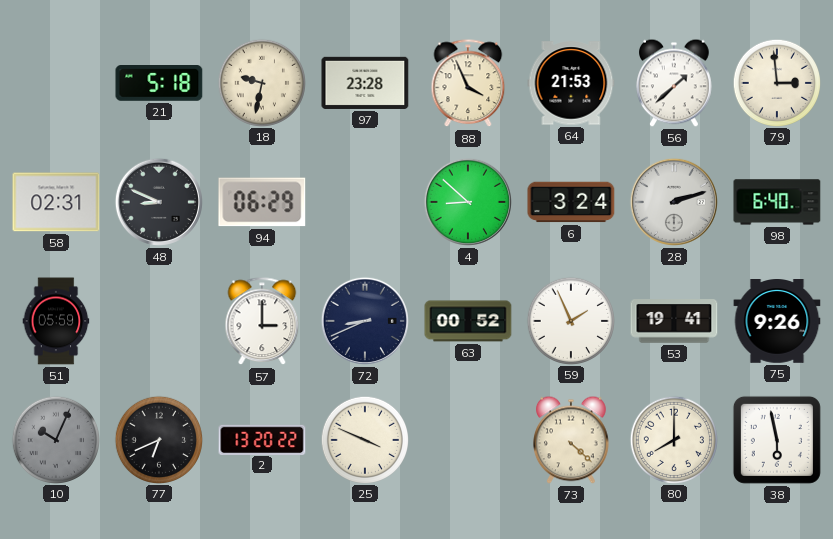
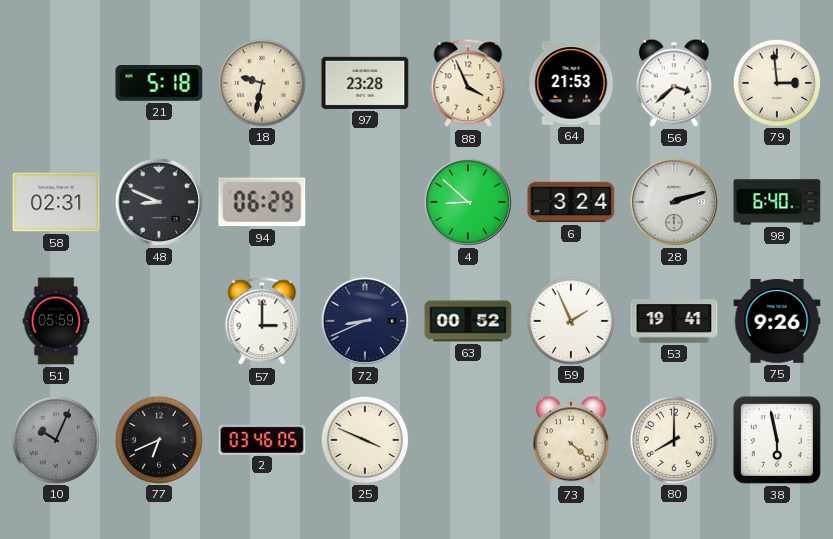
56: 1:38 -> 3:38 (675, 83)
2: 13:20 -> 03:46 (262, 439)
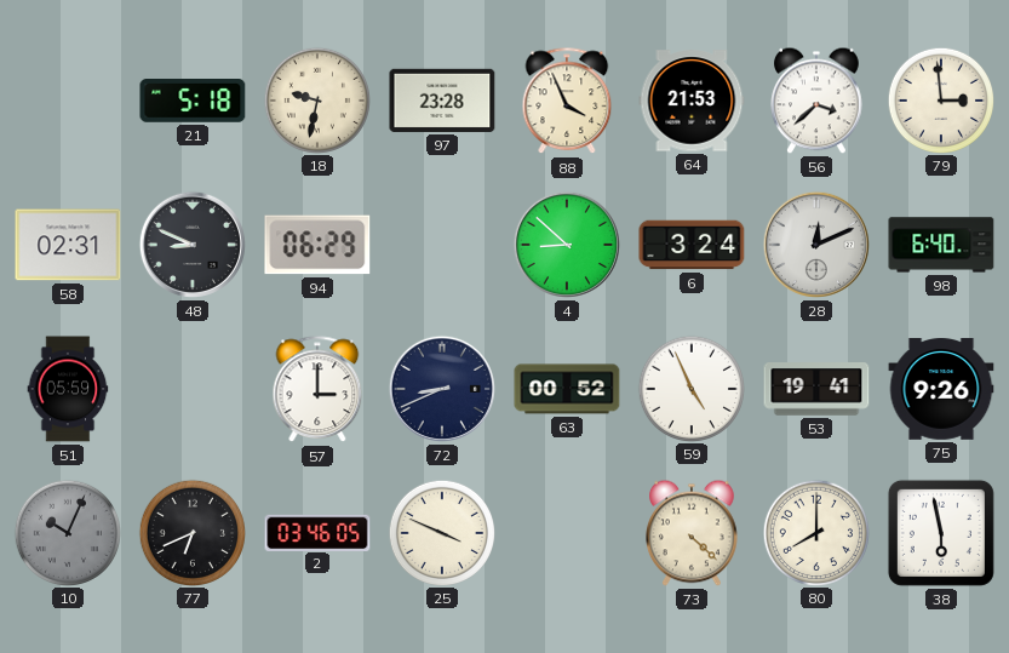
28: 2:12 -> 12:11 (816, 245)
59: 1:56 -> 4:56 (690, 388)
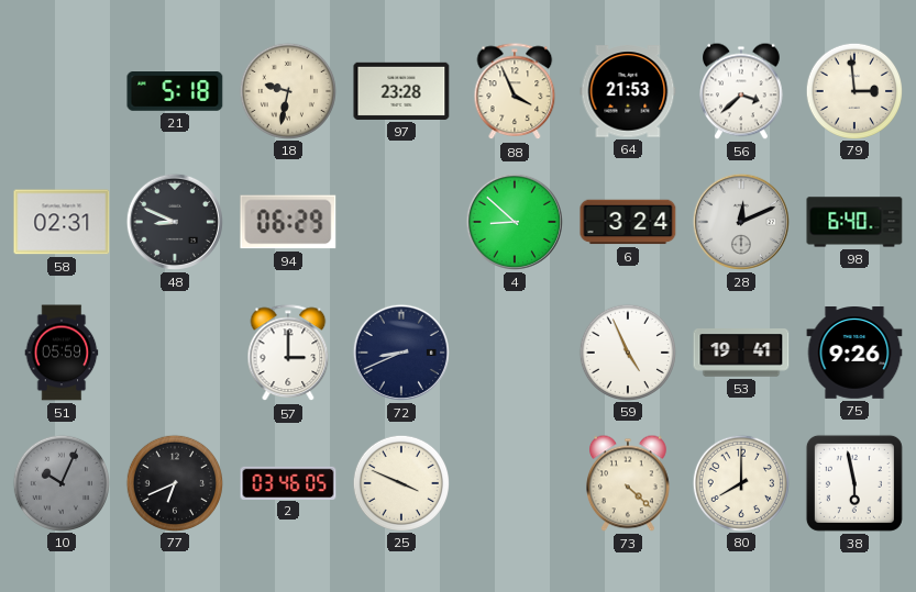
63: 00:52 -> none (567, 389)
